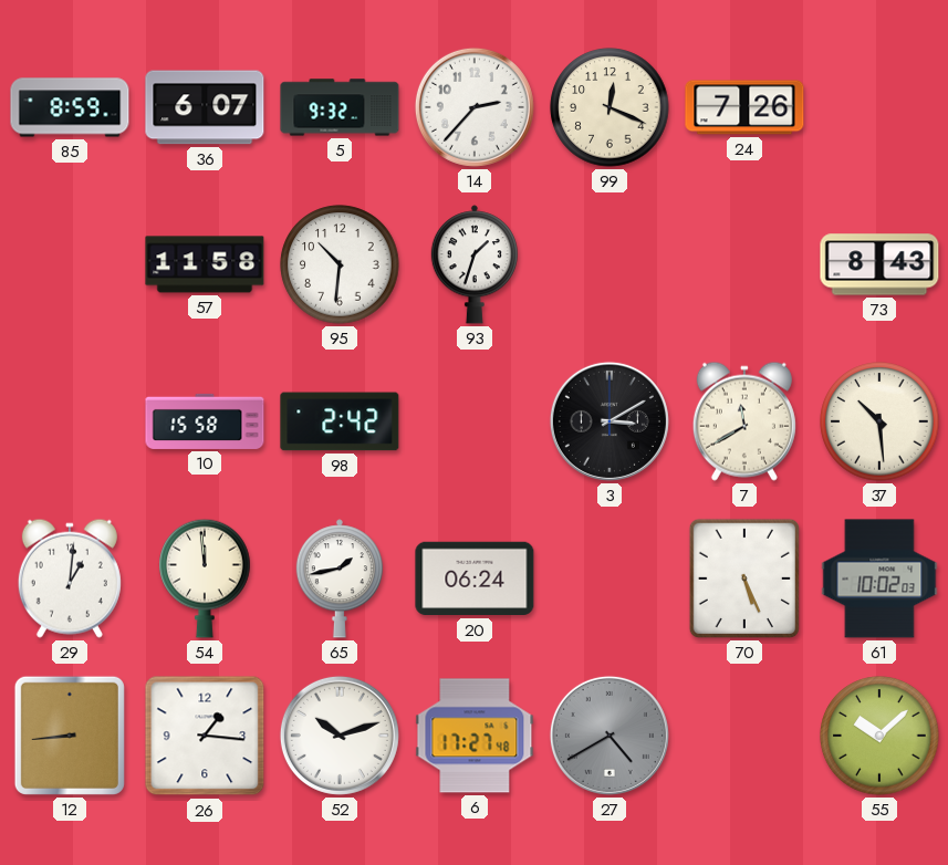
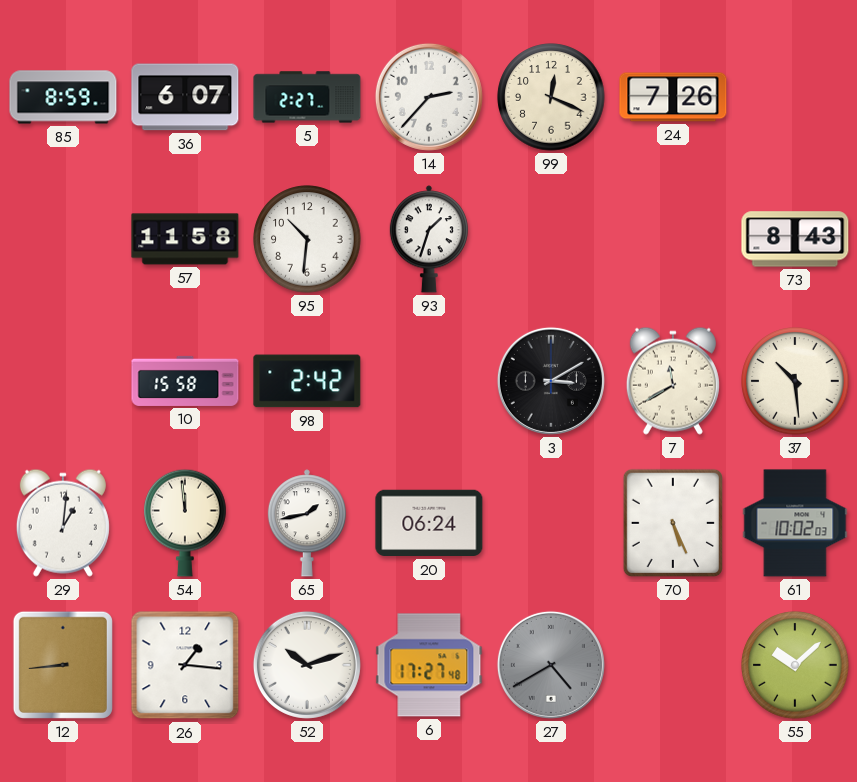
5: 9:32 -> 2:27 (307, 97)
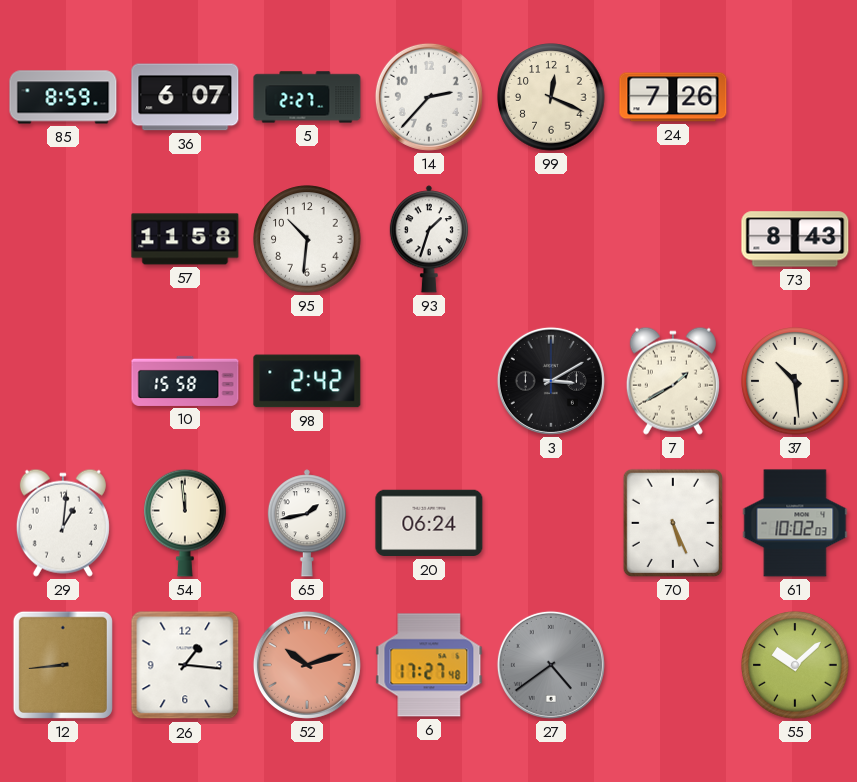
7: 11:40 -> 1:40 (673, 381)
52 dial: white -> salmon (307, 665)
27: 4:40 -> 4:39 (551, 665)
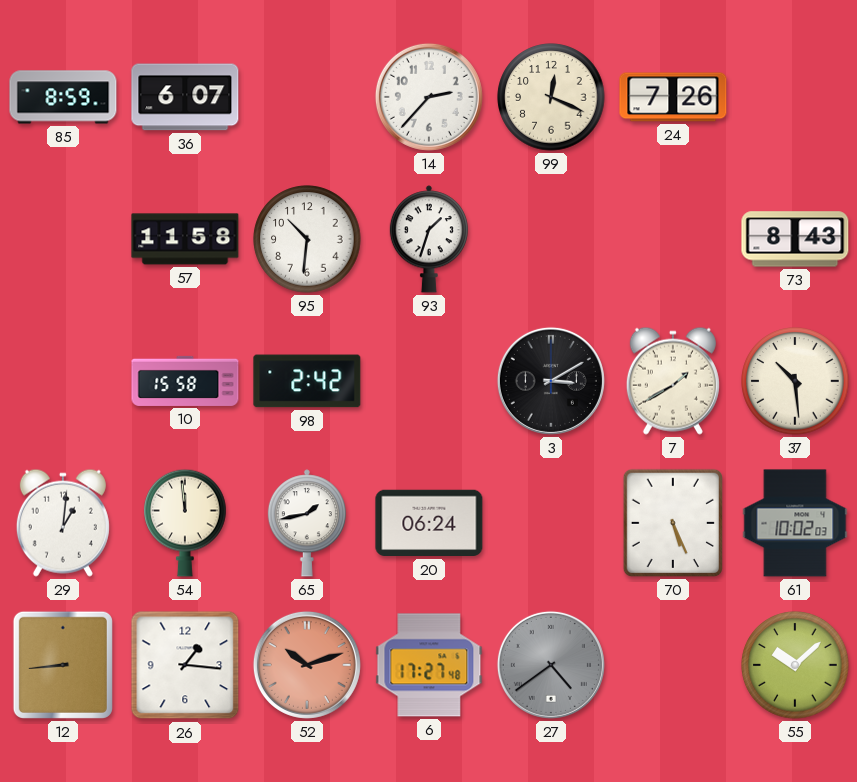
5: 2:27 -> none (307, 97)
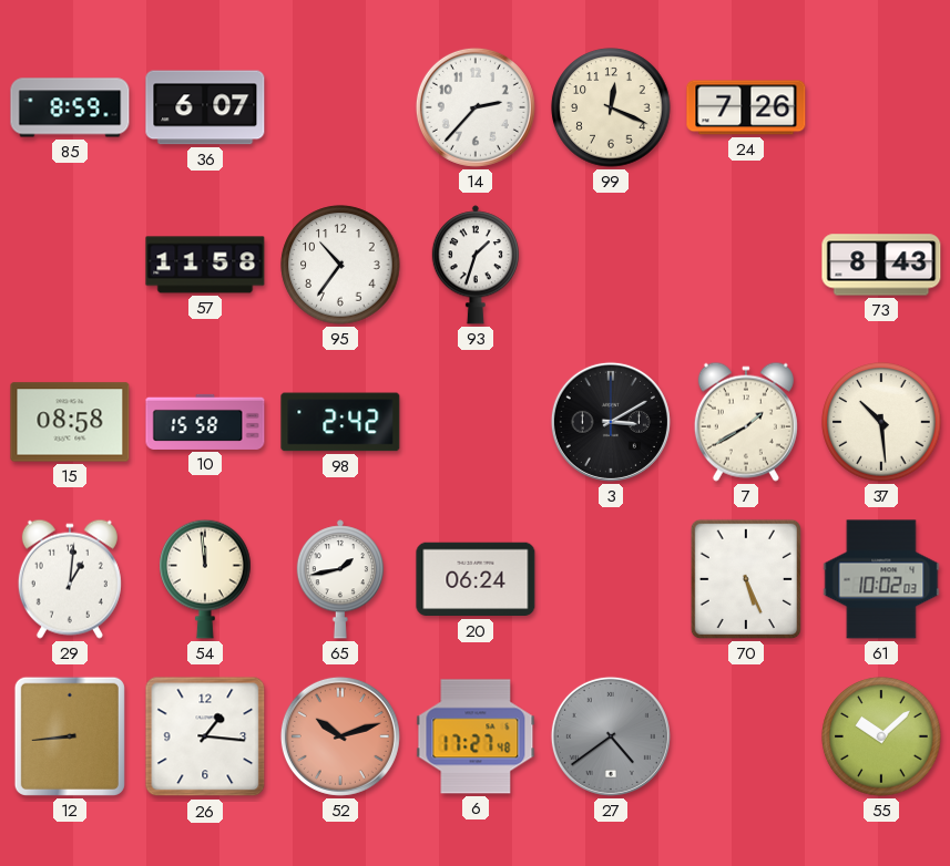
95: 10:31 -> 10:36 (340, 265)
15: none -> 08:58 (70, 422)
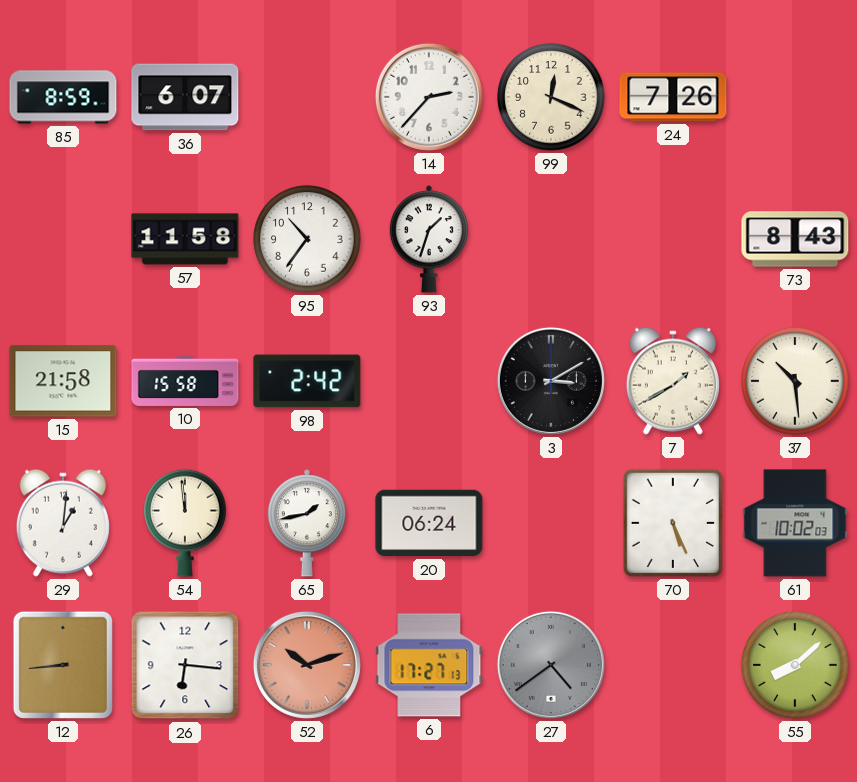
15: 08:58 -> 21:58 (63, 381)
26: 1:16 -> 6:16 (185, 665)
6: 17:27:48 -> 17:27:13 (429, 665)
55: 10:08 -> 8:08 (795, 665)
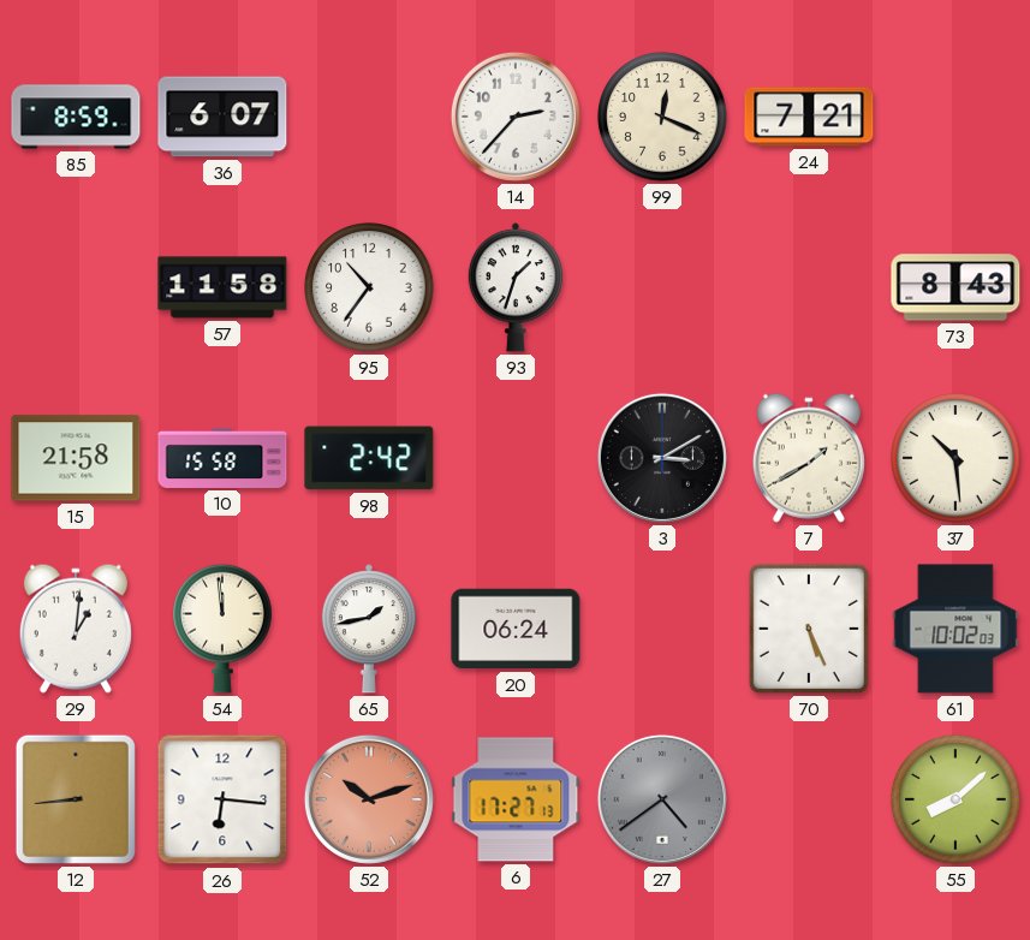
24: 7:26 -> 7:21 (809, 117)
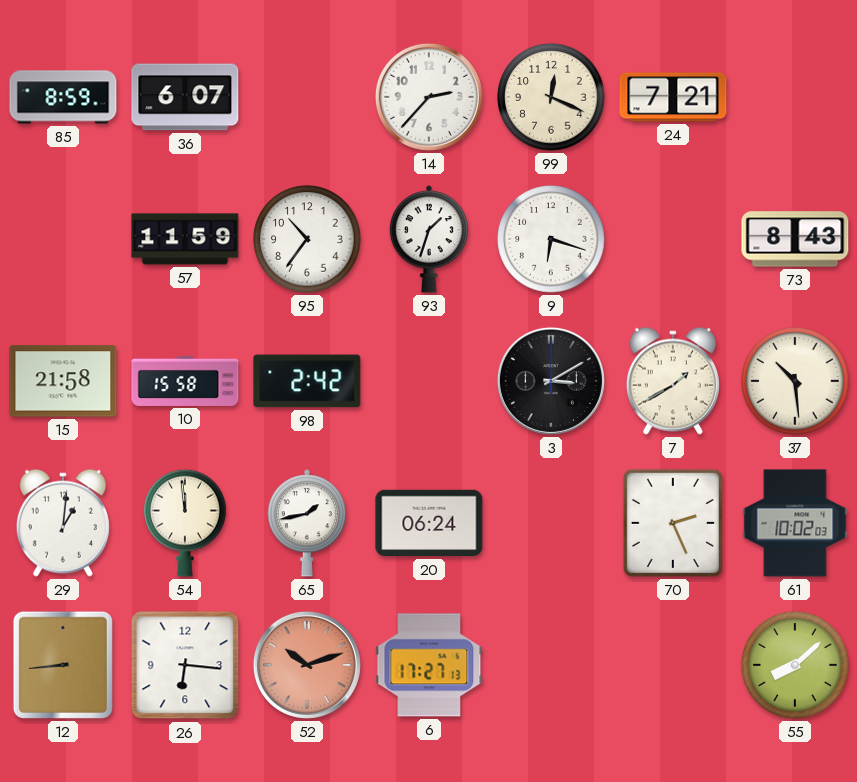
57: 11:58 -> 11:59 (185, 239)
9: none -> 6:18 (551, 239)
70: 5:26 -> 2:26 (673, 523)
27: 4:39 -> none (662, 799)
